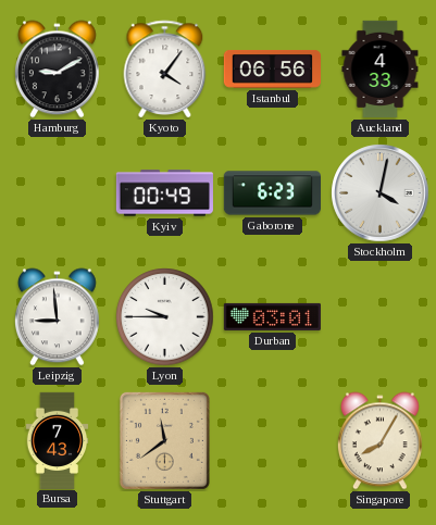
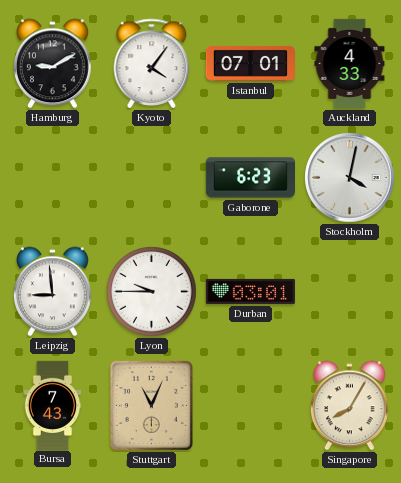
Istanbul: 06:56 -> 07:01 (250, 64)
Kyiv: 00:49 -> none (164, 193)
Stuttgart: 11:39 -> 11:04 (151, 405)
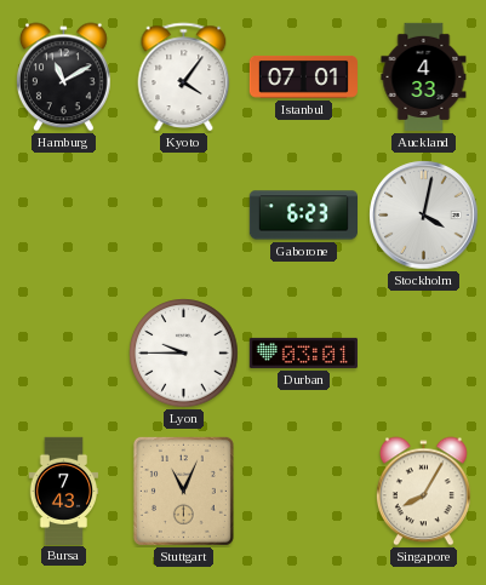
Hamburg: 9:10 -> 11:10 (64, 78)
Leipzig: 8:59 -> none (53, 292)
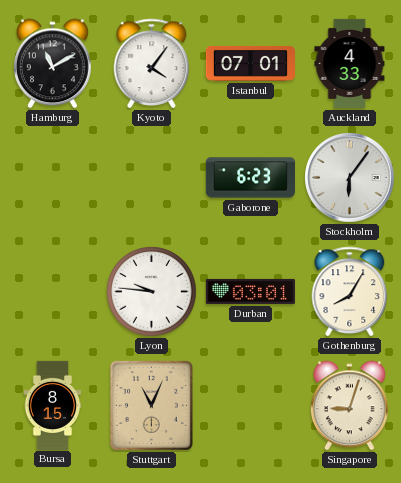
Stockholm: 4:02 -> 6:06 (350, 178)
Lyon: 9:45 -> 9:46 (152, 292)
Gothenburg: none -> 8:05 (350, 291)
Bursa: 7:43 -> 8:15 (53, 405)
Singapore: 8:05 -> 9:03 (350, 406)
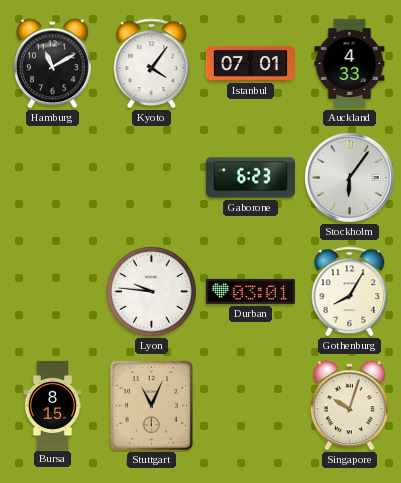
Singapore: 9:03 -> 10:03 (350, 406)
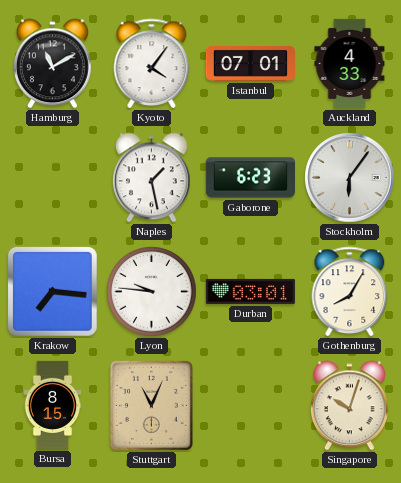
Naples: none -> 1:28 (152, 178)
Krakow: none -> 7:16 (53, 292)
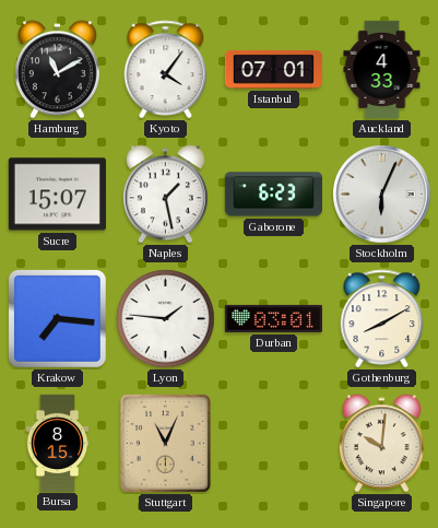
Sucre: none -> 15:07 (57, 195)
Stockholm: 6:06 -> 6:04 (382, 195)
Lyon: 9:46 -> 1:46 (166, 319)
Gothenburg: 8:05 -> 8:10 (382, 318)
Singapore: 10:03 -> 10:01 (382, 444)
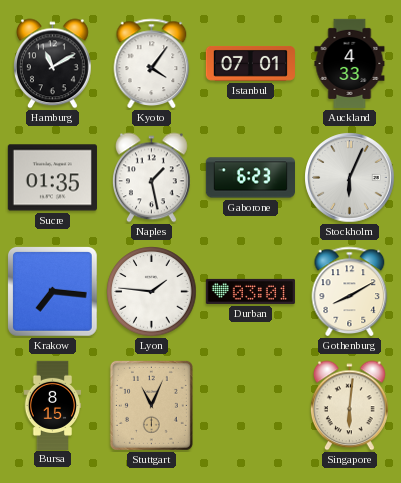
Sucre: 15:07 -> 01:35 (52, 178)
Singapore: 10:01 -> 6:01 (350, 406)
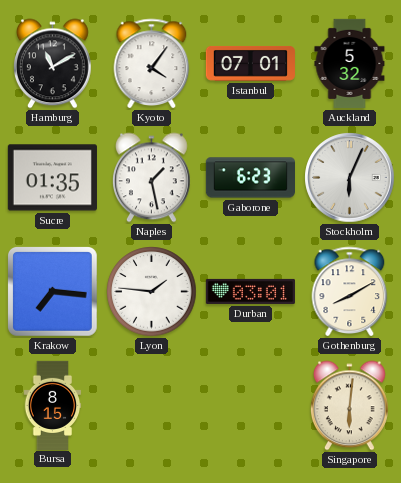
Auckland: 4:33 -> 5:32 (350, 63)
Stuttgart: 11:04 -> none (151, 405)
